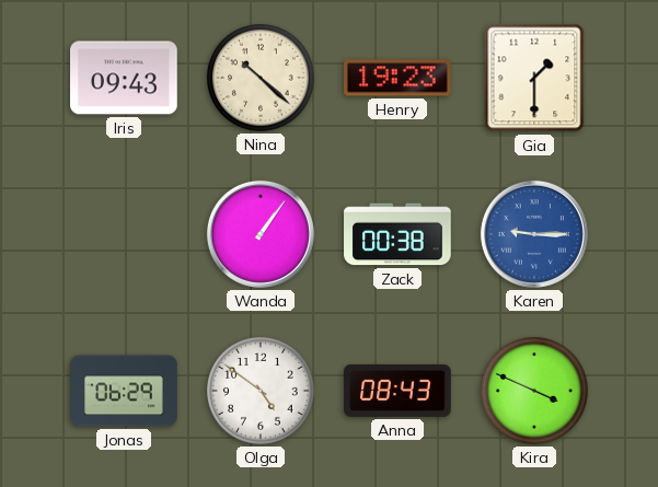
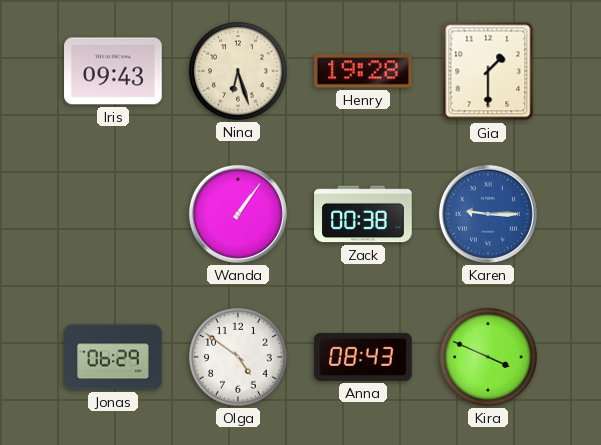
Nina: 10:22 -> 6:27 (239, 72)
Henry: 19:23 -> 19:28 (363, 71)
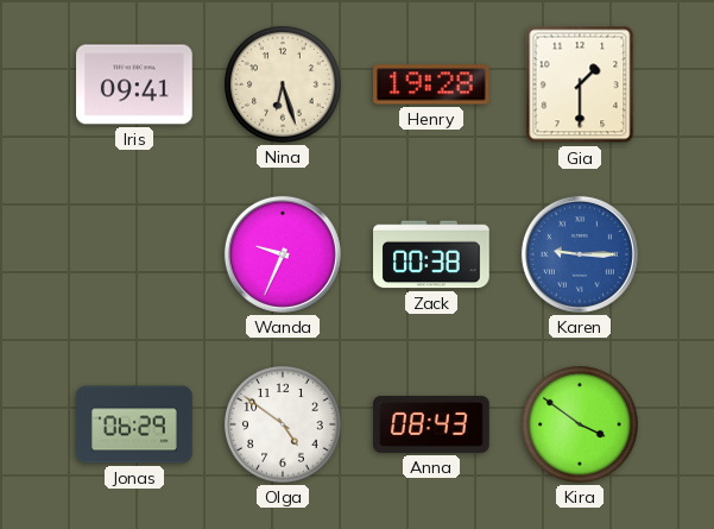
Iris: 09:43 -> 09:41 (134, 84)
Wanda: 1:06 -> 9:34 (283, 254)
Kira: 3:49 -> 3:51 (581, 426)
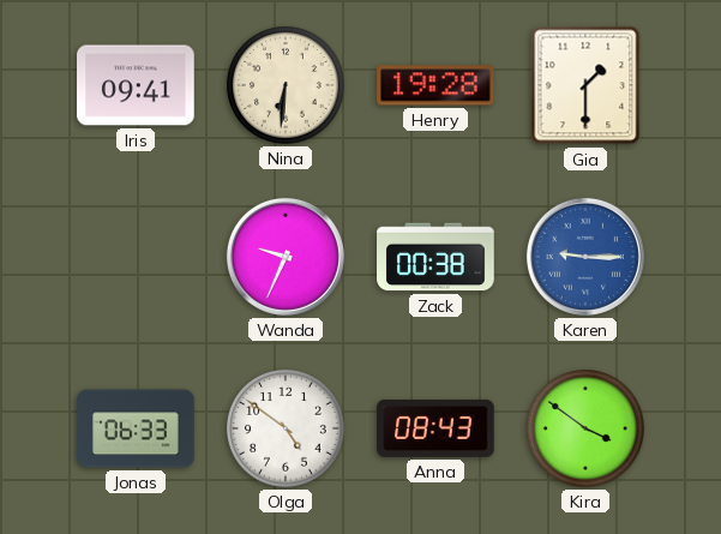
Nina: 6:27 -> 6:31 (287, 86)
Jonas: 06:29 -> 06:33 (136, 428)
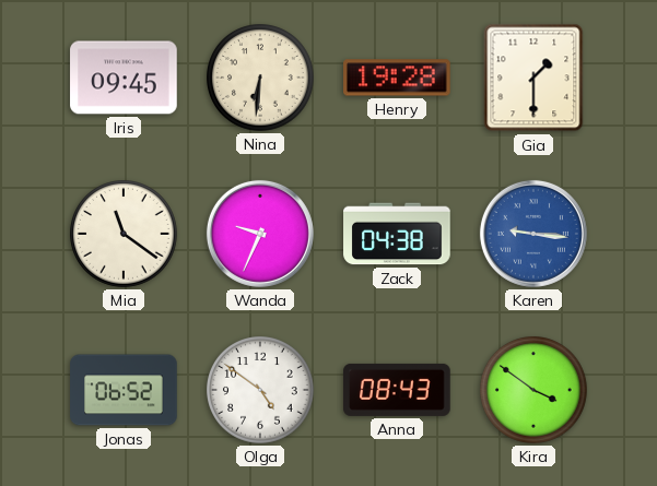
Iris: 09:41 -> 09:45 (124, 78)
Mia: none -> 11:21 (125, 235)
Zack: 00:38 -> 04:38 (397, 234)
Karen: 9:15 -> 9:16 (533, 234)
Jonas: 06:33 -> 06:52 (124, 390)
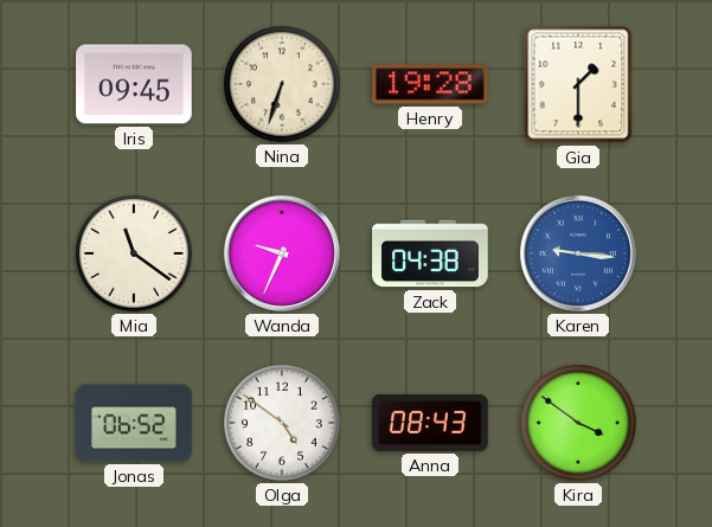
Nina: 6:31 -> 6:33 (283, 85)
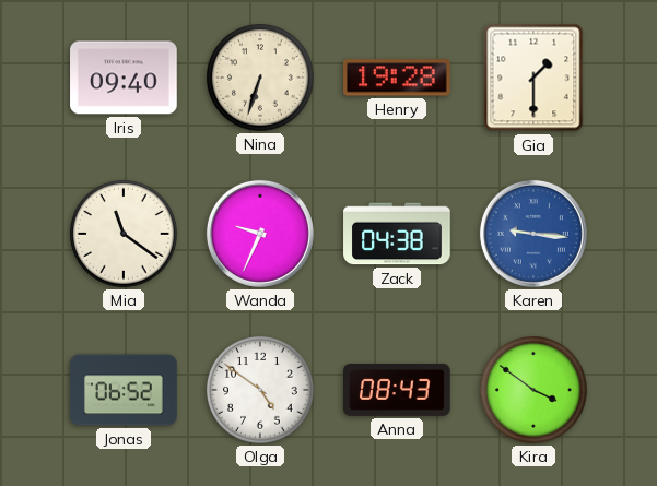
Iris: 09:45 -> 09:40 (124, 78)
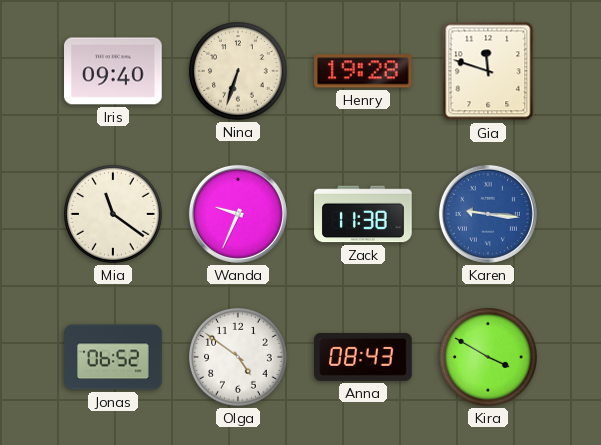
Gia: 1:30 -> 11:48 (488, 71)
Zack: 04:38 -> 11:38 (363, 214)
Kira: 3:51 -> 3:50 (489, 358)
